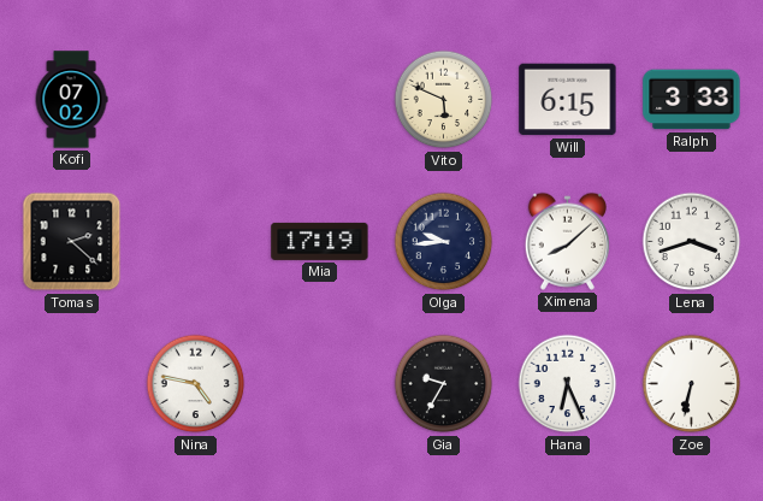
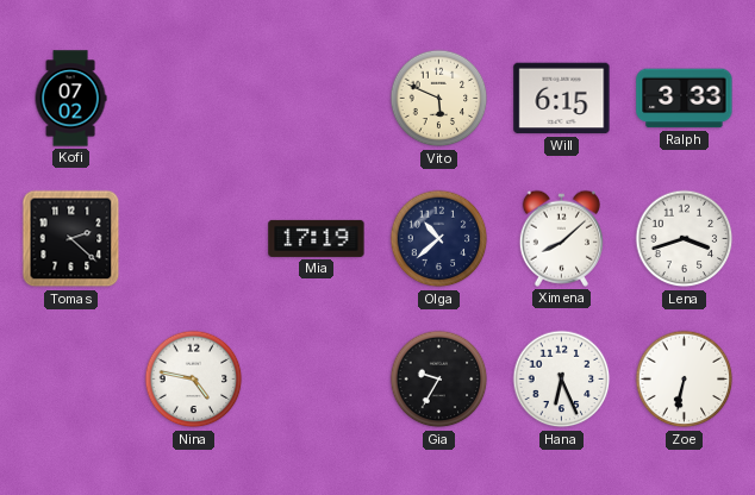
Olga: 9:44 -> 10:38 (439, 239)
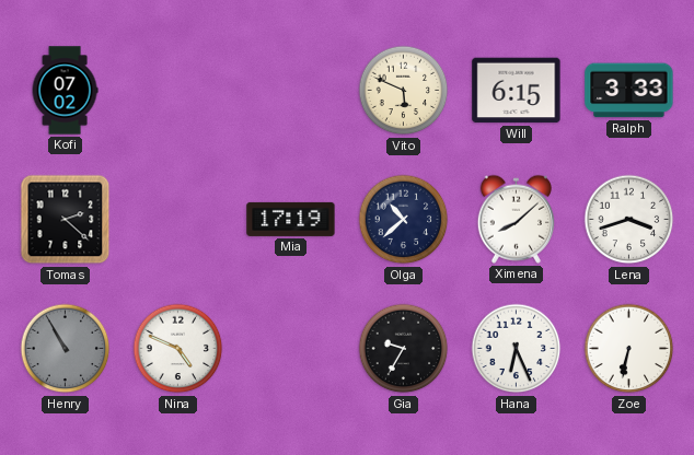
Henry: none -> 10:55 (66, 349)
Nina: 4:47 -> 4:49 (178, 349)
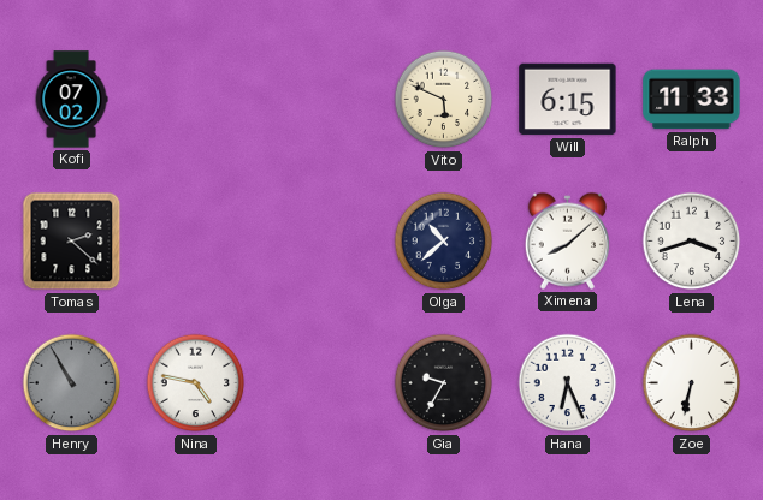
Ralph: 3:33 -> 11:33 (692, 100)
Mia: 17:19 -> none (291, 219)
Nina: 4:49 -> 4:47 (196, 383)
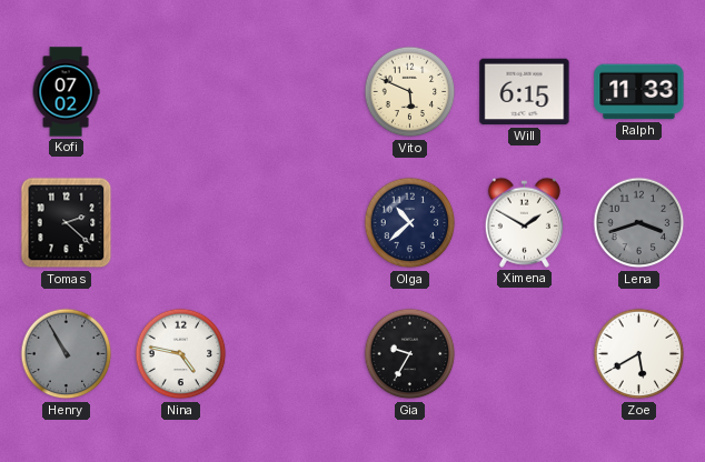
Ximena: 8:08 -> 1:50 (524, 222)
Lena dial: white -> grey (639, 223)
Hana: 6:26 -> none (568, 383)
Zoe: 6:32 -> 5:40 (639, 354)
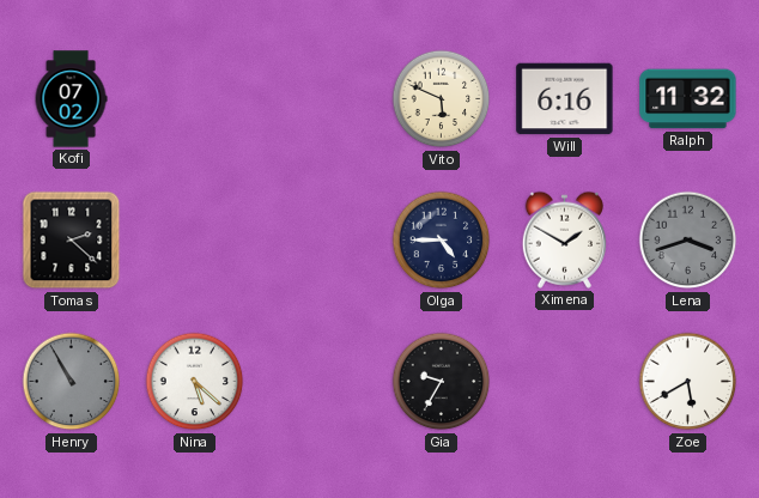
Will: 6:15 -> 6:16 (565, 99)
Ralph: 11:33 -> 11:32 (688, 99)
Olga: 10:38 -> 4:45 (442, 241)
Nina: 4:47 -> 5:22 (195, 382)
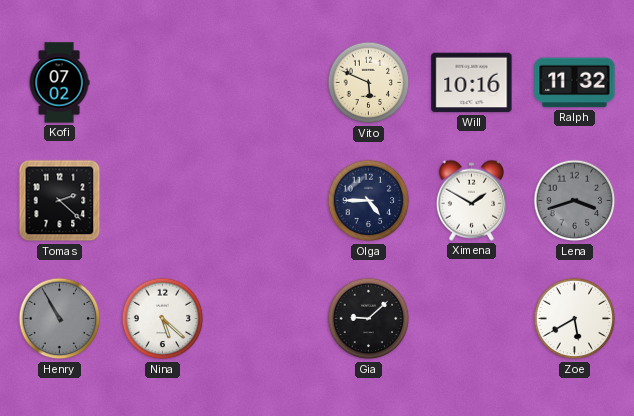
Will: 6:16 -> 10:16 (472, 83)
Gia: 9:35 -> 9:08 (369, 319)
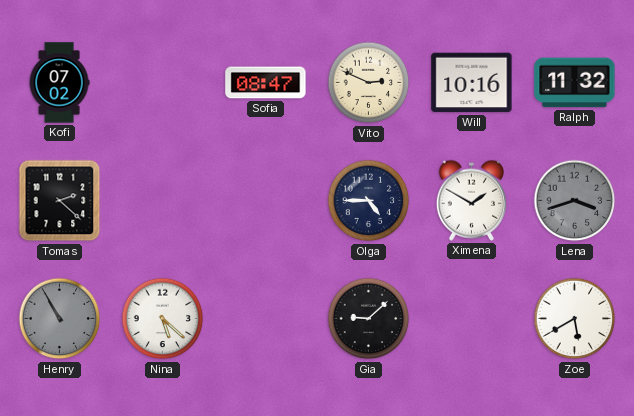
Sofia: none -> 08:47 (266, 83)
Vito: 5:49 -> 2:49 (369, 83)
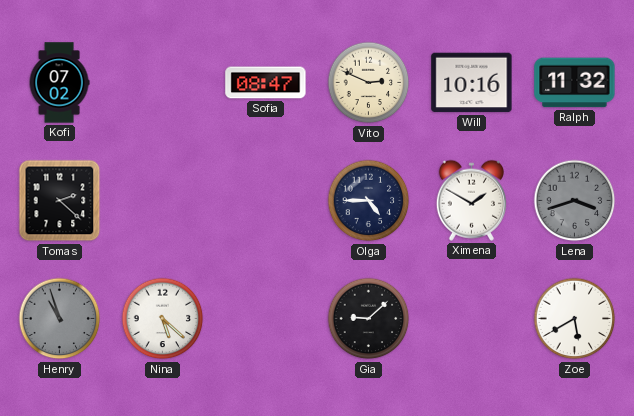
Henry: 10:55 -> 10:57 (60, 319)
